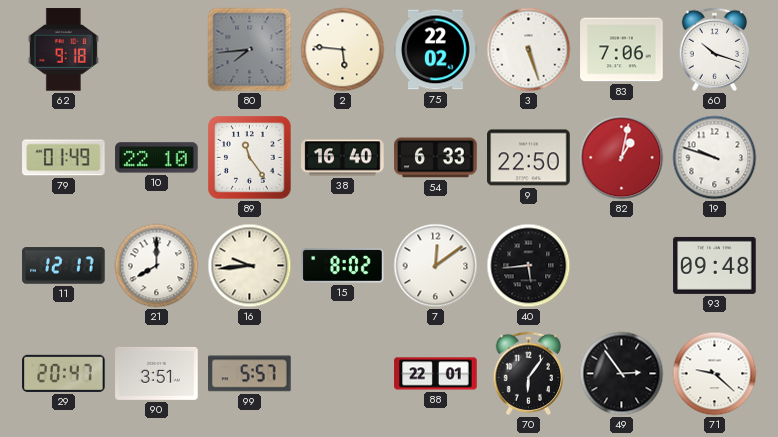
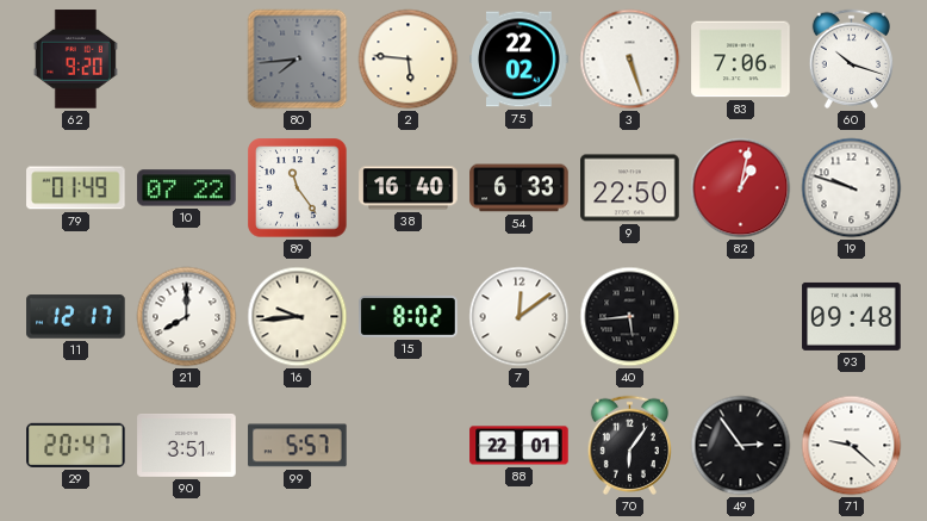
62: 9:18 -> 9:20 (75, 60)
10: 22:10 -> 07:22 (187, 188)
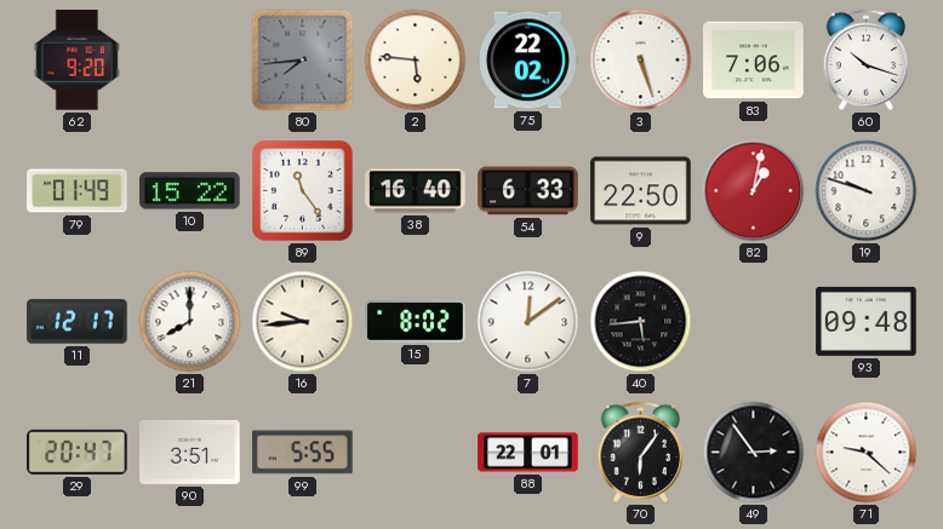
10: 07:22 -> 15:22 (190, 191)
99: 5:57 -> 5:55 (303, 453)
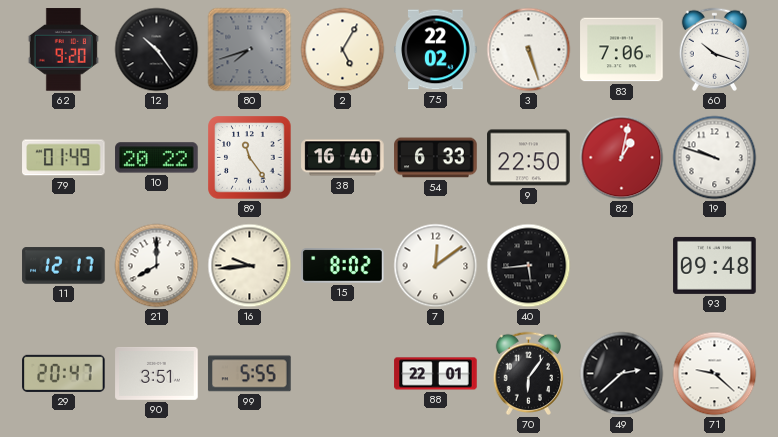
12: none -> 10:24 (157, 50)
80: 7:44 -> 7:42 (250, 50)
2: 5:46 -> 5:05 (343, 50)
10: 15:22 -> 20:22 (157, 158)
49: 2:54 -> 2:38 (622, 374)
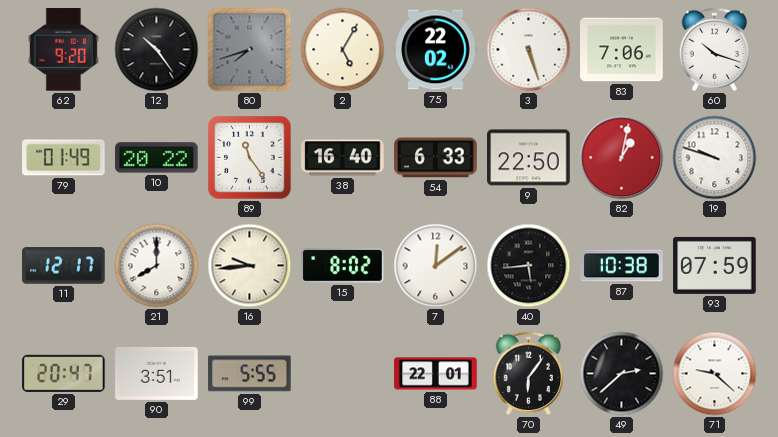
87: none -> 10:38 (622, 266)
93: 09:48 -> 07:59 (715, 265)
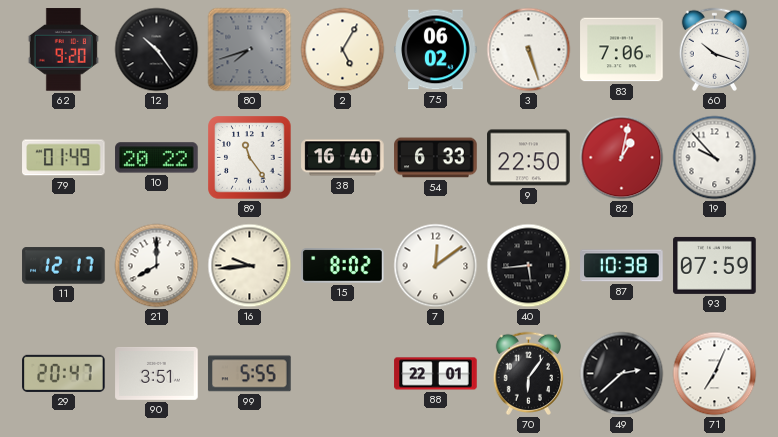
75: 22:02 -> 06:02 (436, 50)
19: 9:48 -> 9:53 (715, 158)
71: 9:22 -> 7:04 (715, 374)
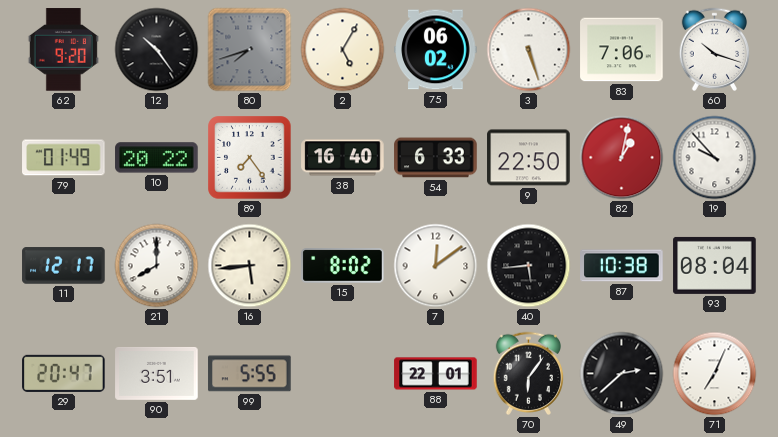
89: 11:24 -> 7:24 (250, 158)
16: 9:44 -> 5:44 (250, 266)
93: 07:59 -> 08:04 (715, 265)
